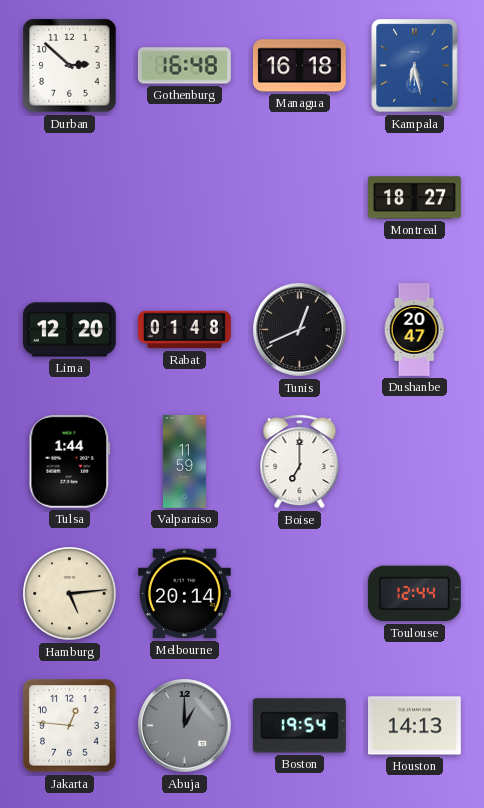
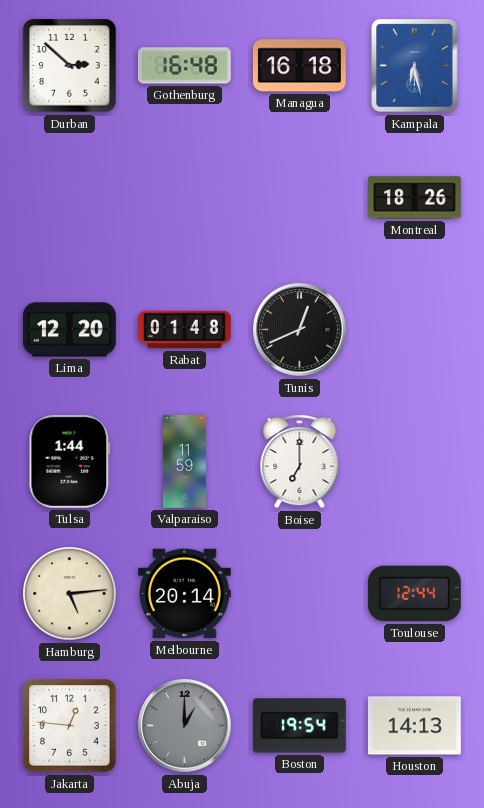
Montreal: 18:27 -> 18:26 (415, 198)
Dushanbe: 20:47 -> none (414, 330)
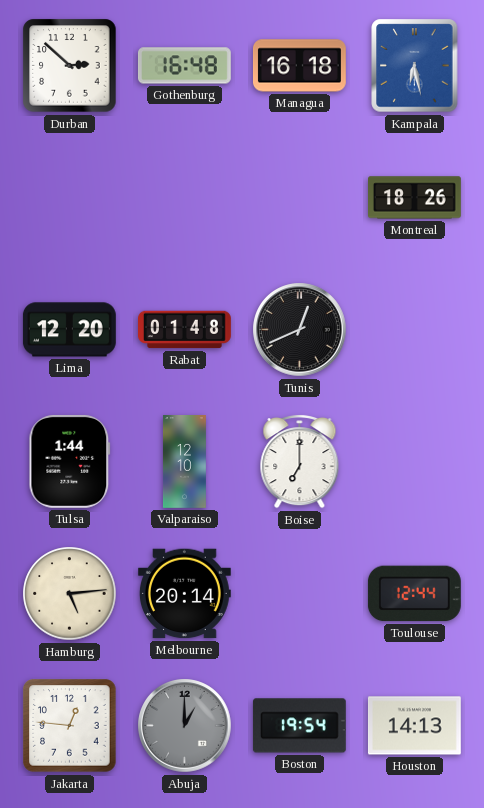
Valparaiso: 11:59 -> 12:10 (184, 462)
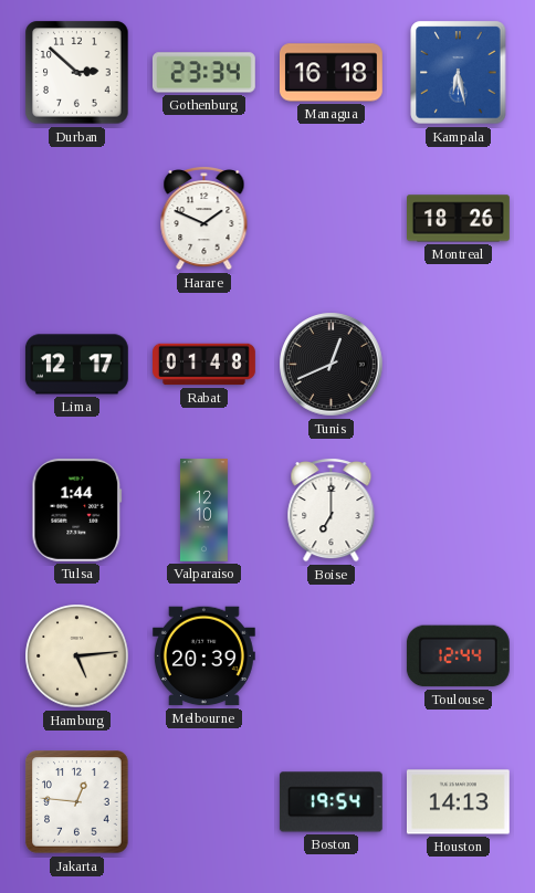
Gothenburg: 16:48 -> 23:34 (203, 73)
Harare: none -> 1:49 (204, 218)
Lima: 12:20 -> 12:17 (76, 365)
Melbourne: 20:14 -> 20:39 (203, 656)
Abuja: 1:00 -> none (185, 726)
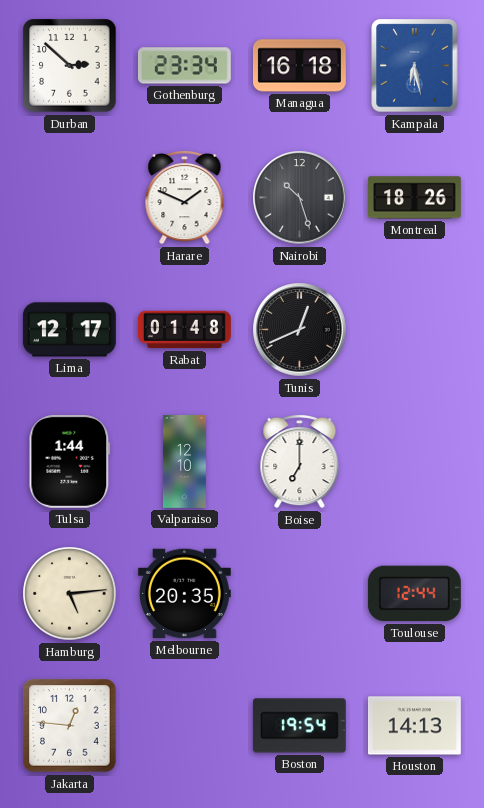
Nairobi: none -> 10:27 (300, 198)
Melbourne: 20:39 -> 20:35 (184, 594)
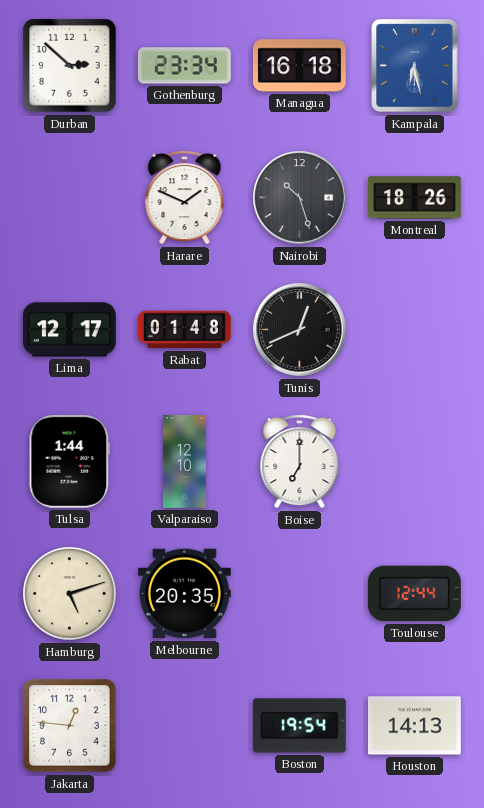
Hamburg: 5:14 -> 5:12 (70, 594)
